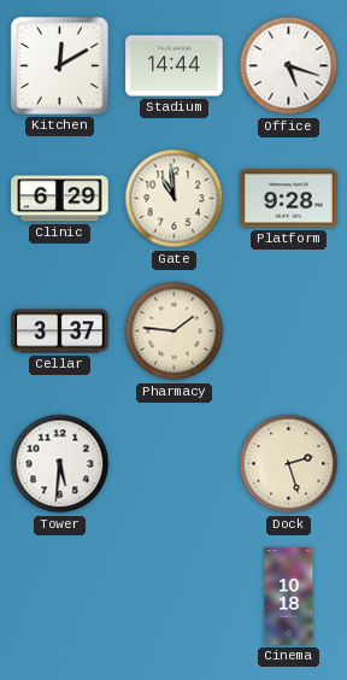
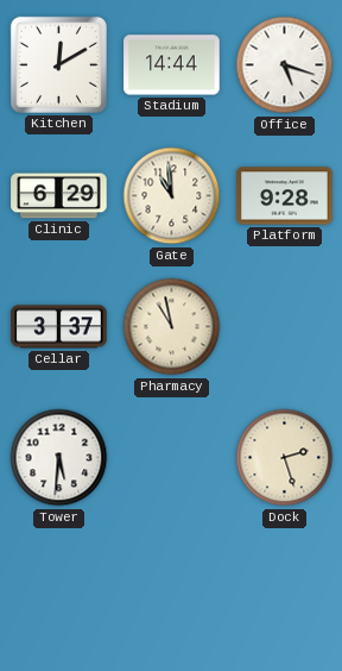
Pharmacy: 1:46 -> 10:58 (172, 327)
Cinema: 10:18 -> none (289, 597)
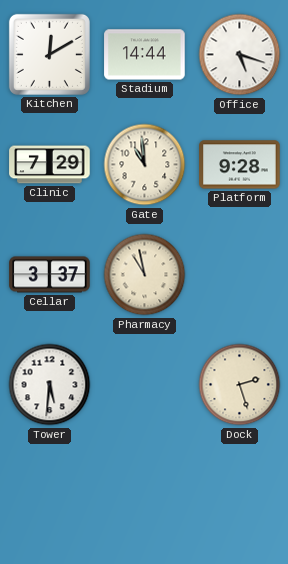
Clinic: 6:29 -> 7:29 (50, 165)
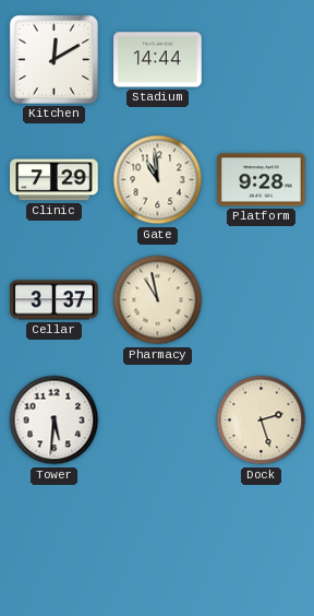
Office: 5:18 -> none (240, 55)
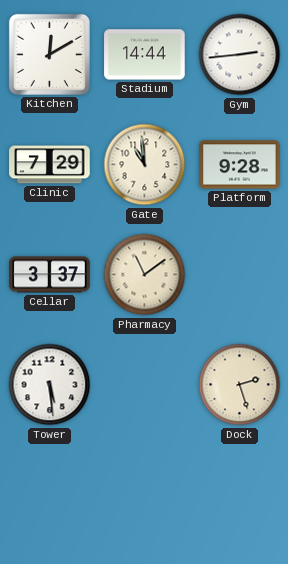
Gym: none -> 2:44 (240, 55)
Pharmacy: 10:58 -> 11:09 (145, 275)
Tower: 5:31 -> 5:29 (50, 385)
